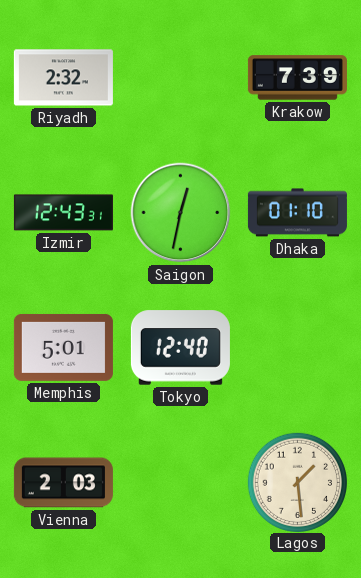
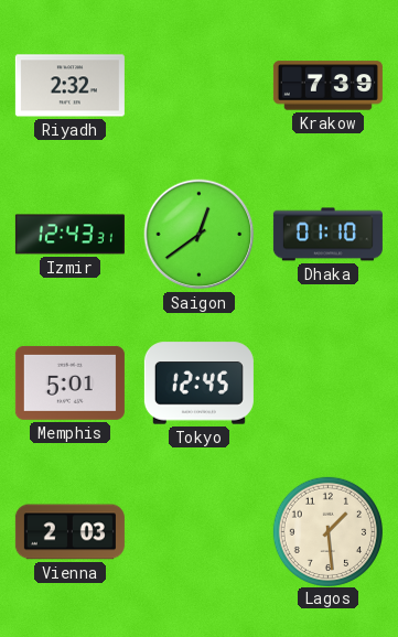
Saigon: 12:32 -> 12:39 (200, 235)
Tokyo: 12:40 -> 12:45 (198, 384)
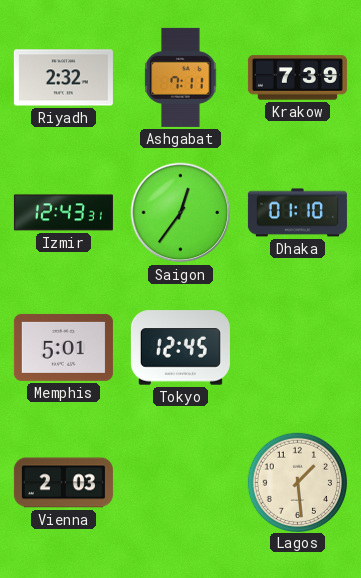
Ashgabat: none -> 7:11 (181, 77)
Saigon: 12:39 -> 12:36 (181, 213)
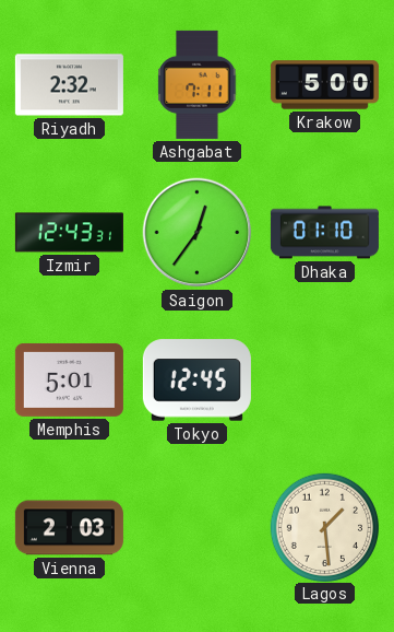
Krakow: 7:39 -> 5:00 (324, 85)
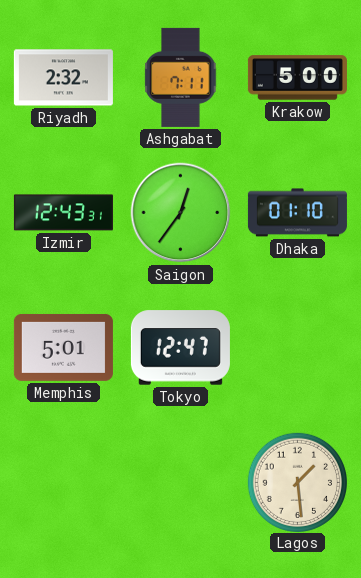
Tokyo: 12:45 -> 12:47 (180, 348)
Vienna: 2:03 -> none (69, 528)
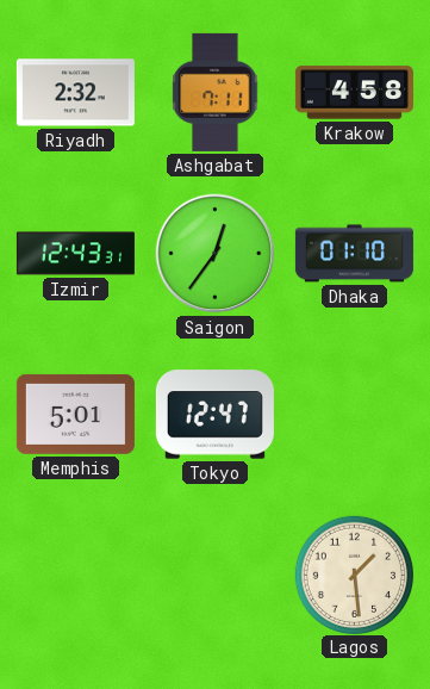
Krakow: 5:00 -> 4:58 (354, 93)
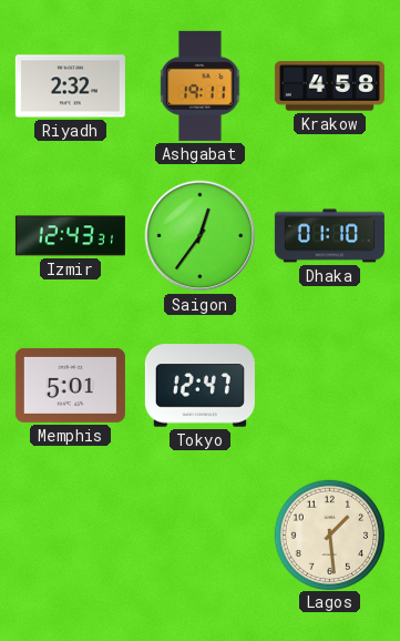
Ashgabat: 7:11 -> 19:11 (201, 85)
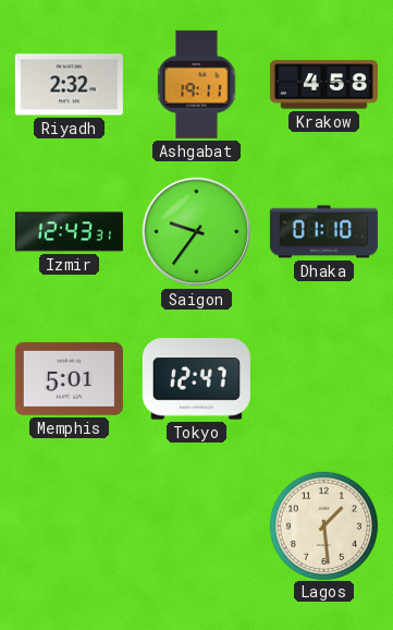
Saigon: 12:36 -> 9:36 (197, 232)
